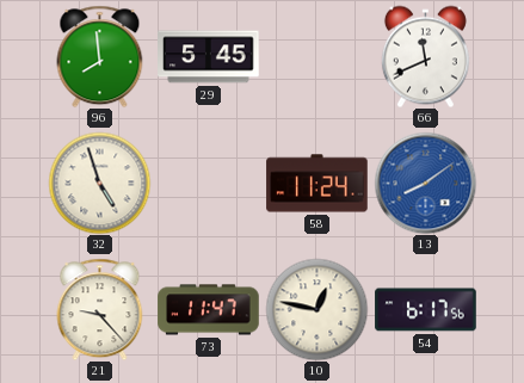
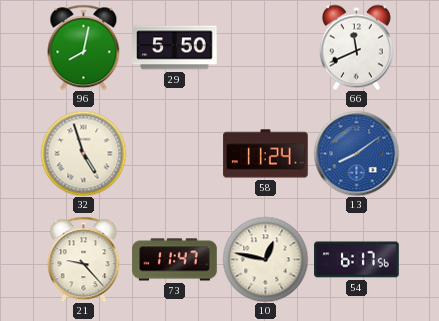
96: 7:59 -> 8:02 (84, 47)
29: 5:45 -> 5:50 (175, 48)
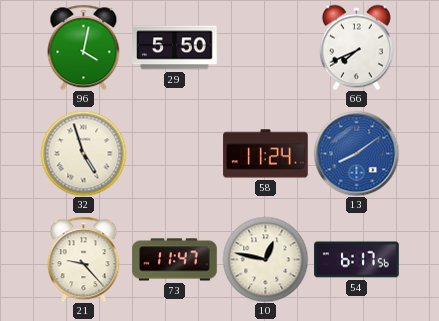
96: 8:02 -> 4:02 (84, 47)
66: 11:41 -> 7:41 (356, 47)
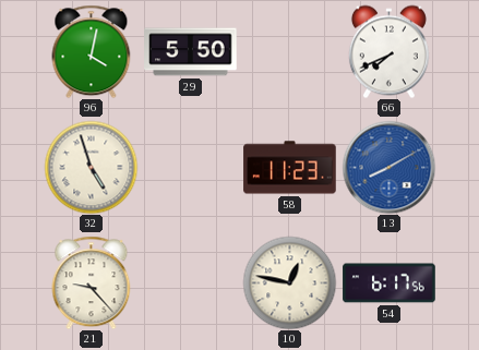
58: 11:24 -> 11:23 (290, 168)
13: 8:09 -> 8:10 (388, 167)
73: 11:47 -> none (175, 260)
